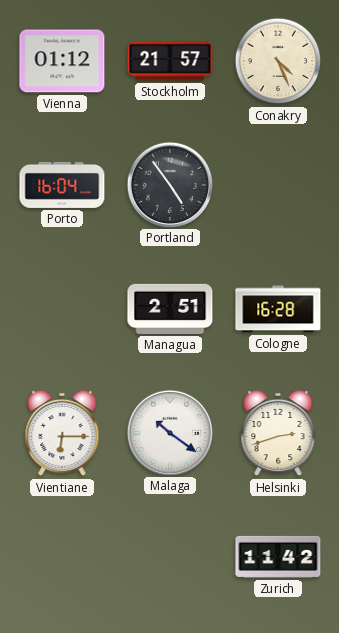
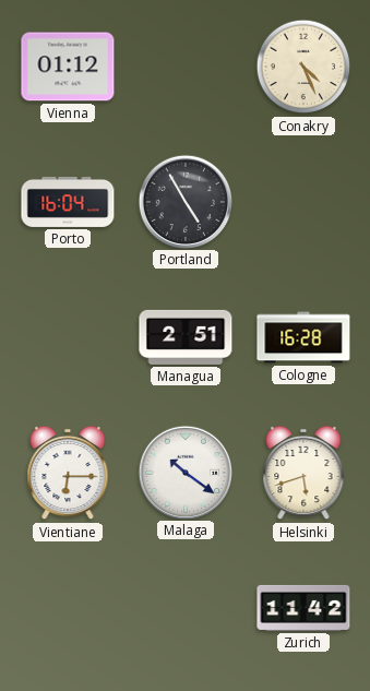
Stockholm: 21:57 -> none (170, 61)
Portland: 4:54 -> 4:55 (184, 201)
Helsinki: 2:42 -> 5:42 (303, 473)
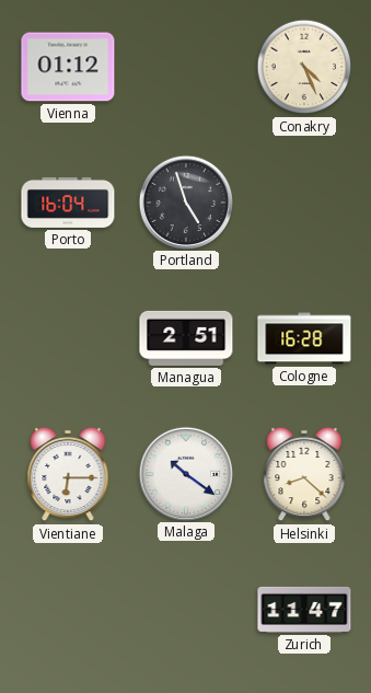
Portland: 4:55 -> 4:57 (185, 201)
Helsinki: 5:42 -> 8:22 (304, 474)
Zurich: 11:42 -> 11:47 (304, 610)
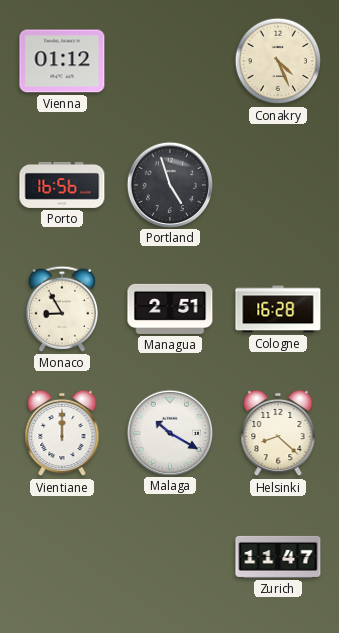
Porto: 16:04 -> 16:56 (62, 185)
Monaco: none -> 8:55 (62, 309)
Vientiane: 6:15 -> 12:00 (62, 433)
Malaga: 10:21 -> 10:20 (169, 432)
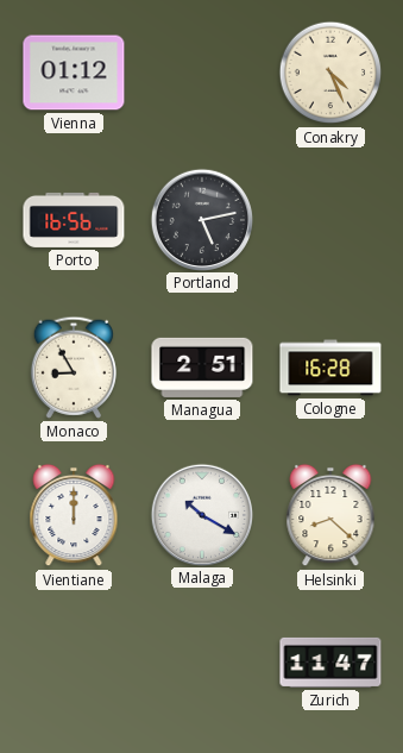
Portland: 4:57 -> 5:13 (201, 219)
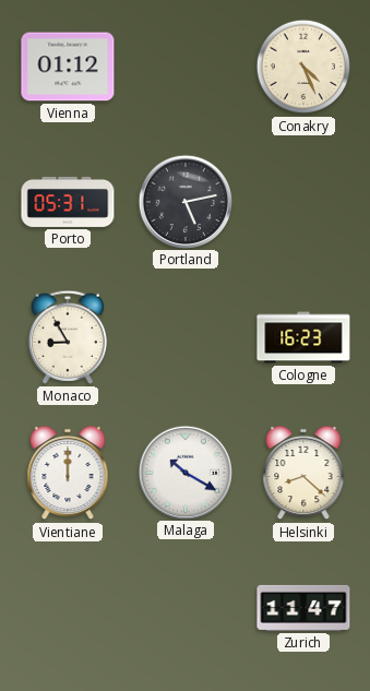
Porto: 16:56 -> 05:31 (68, 202)
Managua: 2:51 -> none (202, 368)
Cologne: 16:28 -> 16:23 (303, 337)
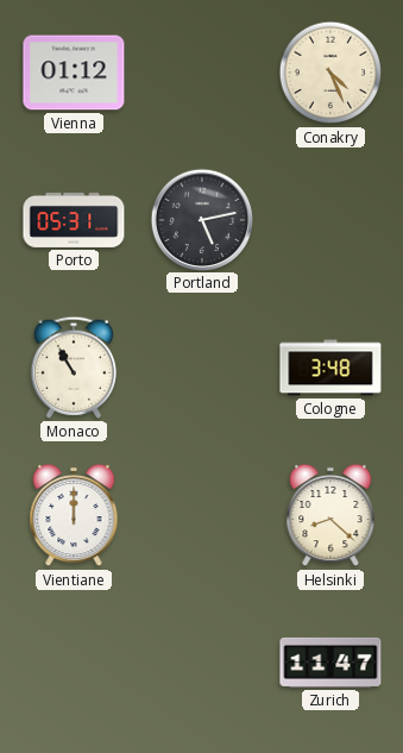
Monaco: 8:55 -> 10:55 (74, 368)
Cologne: 16:23 -> 3:48 (330, 368)
Malaga: 10:20 -> none (184, 472)
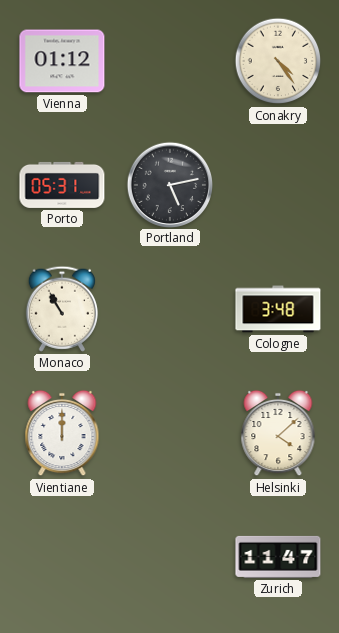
Conakry: 4:26 -> 4:24 (278, 61)
Helsinki: 8:22 -> 4:08 (278, 433)
